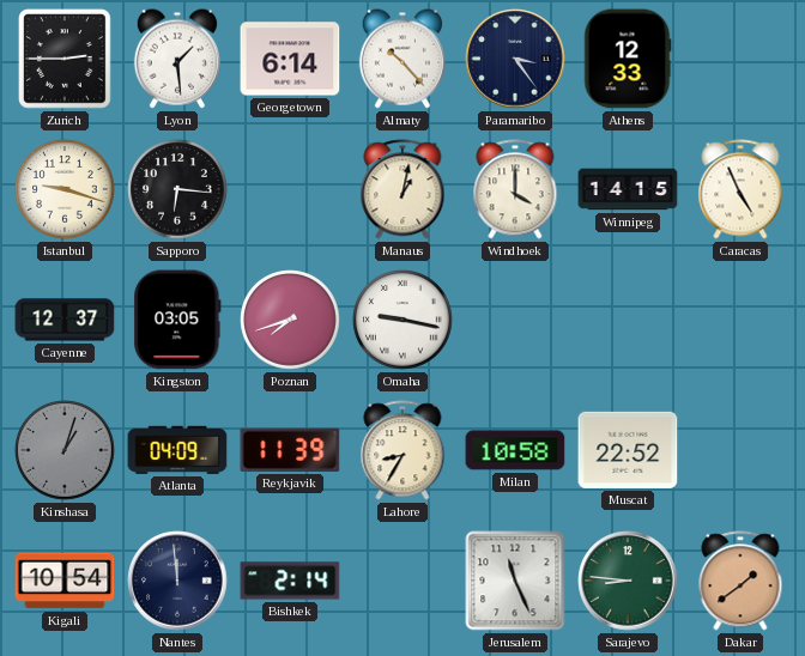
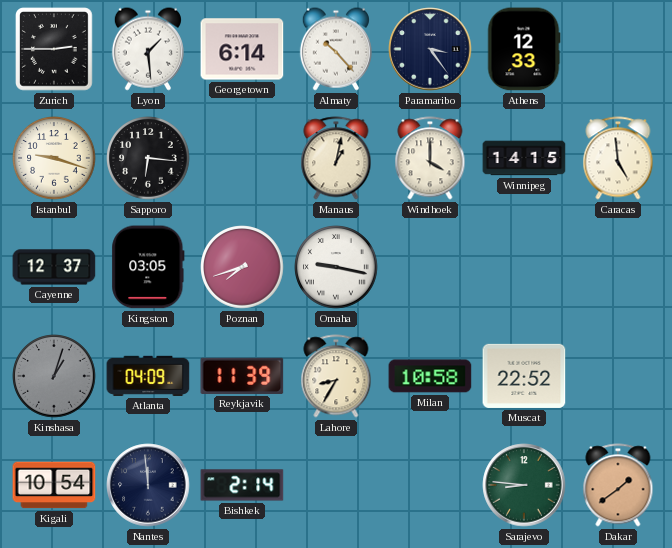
Caracas: 4:56 -> 4:59 (618, 158)
Jerusalem: 11:26 -> none (515, 581)
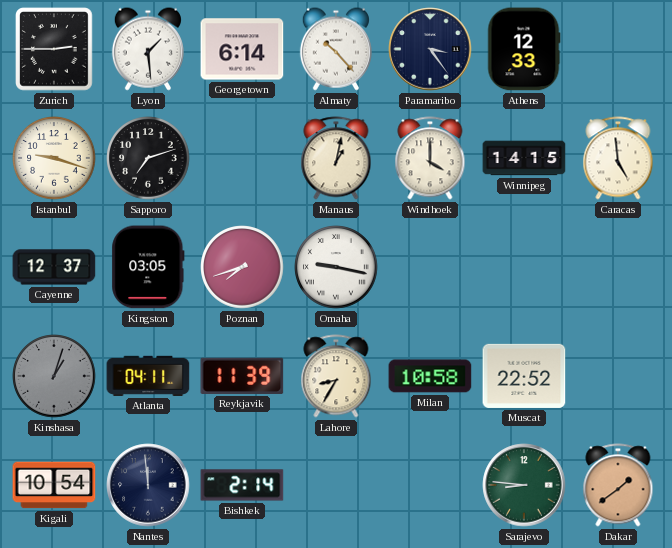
Sapporo: 6:16 -> 7:12 (148, 158)
Atlanta: 04:09 -> 04:11 (148, 376)
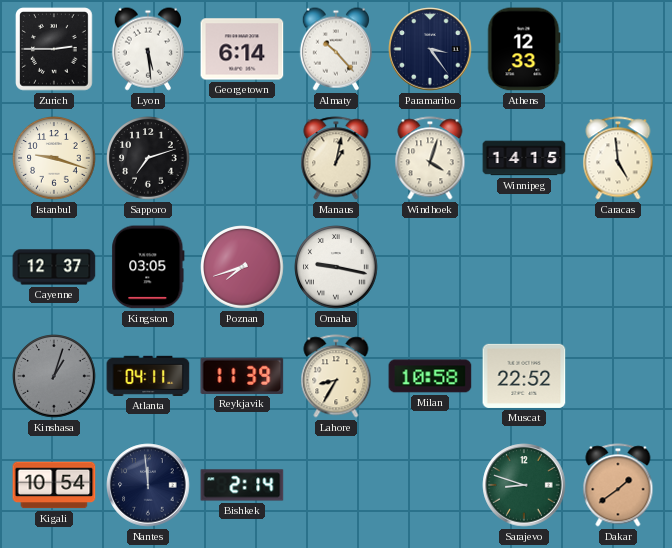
Lyon: 1:29 -> 5:29 (148, 49)
Windhoek: 4:00 -> 4:03 (430, 158)
Sarajevo: 8:46 -> 8:48 (524, 485)
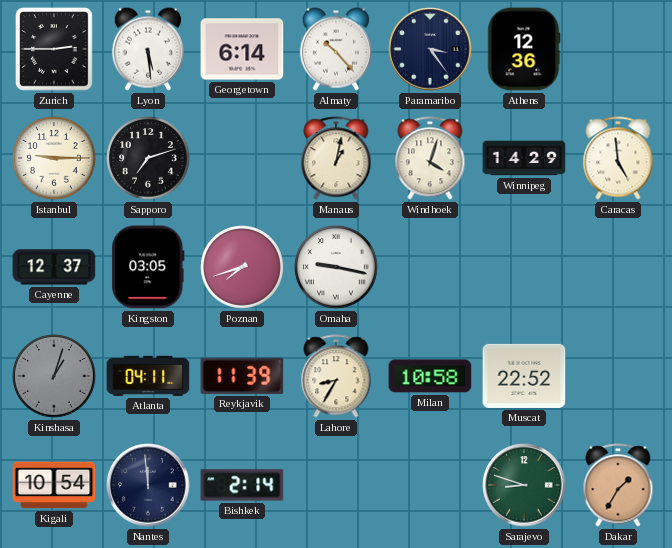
Athens: 12:33 -> 12:36 (524, 49)
Istanbul: 9:18 -> 9:15 (54, 158)
Winnipeg: 14:15 -> 14:29 (524, 158)
Dakar: 1:39 -> 1:35 (618, 485)
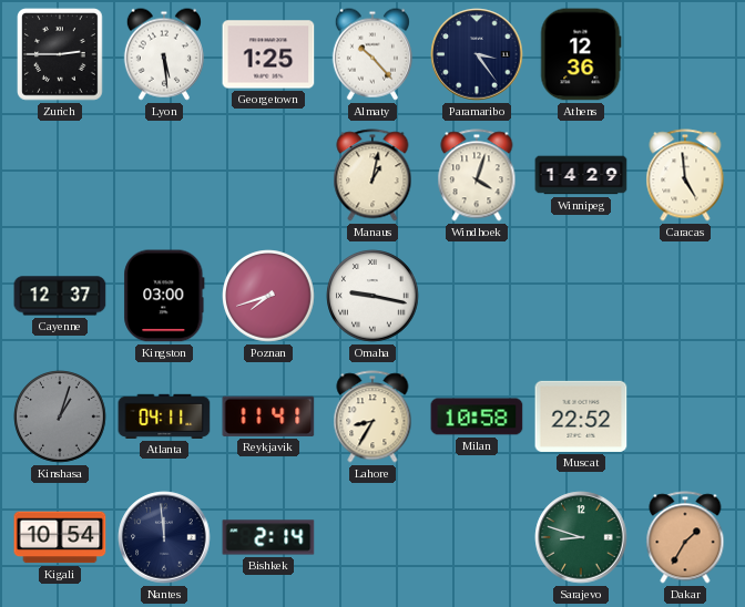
Georgetown: 6:14 -> 1:25 (268, 54)
Istanbul: 9:15 -> none (54, 158)
Sapporo: 7:12 -> none (148, 158)
Kingston: 03:05 -> 03:00 (164, 296)
Reykjavik: 11:39 -> 11:41 (268, 416)
